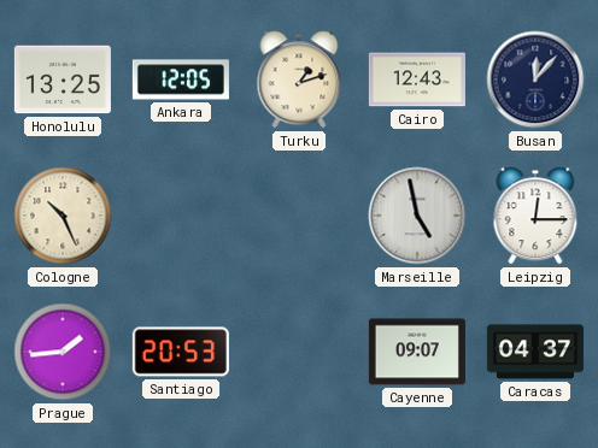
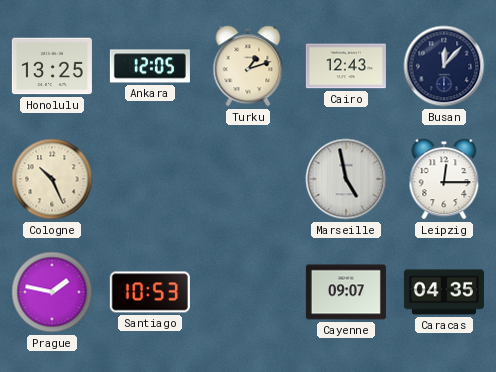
Prague: 1:44 -> 1:47 (52, 292)
Santiago: 20:53 -> 10:53 (150, 292)
Caracas: 04:37 -> 04:35 (444, 292)
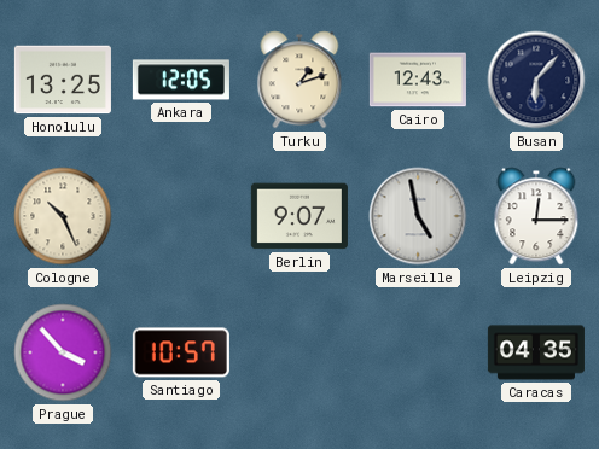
Busan: 12:07 -> 6:07 (536, 80)
Berlin: none -> 9:07 (299, 216)
Prague: 1:47 -> 3:53 (63, 352)
Santiago: 10:53 -> 10:57 (181, 352)
Cayenne: 09:07 -> none (346, 292)
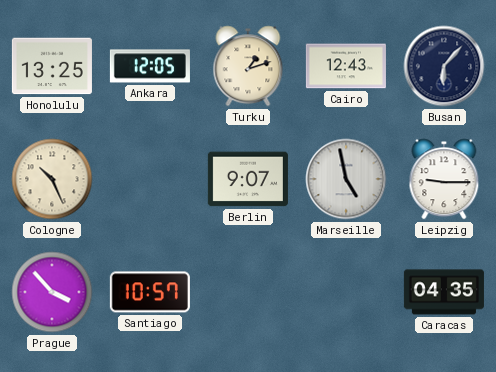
Leipzig: 12:15 -> 9:15 (444, 179)
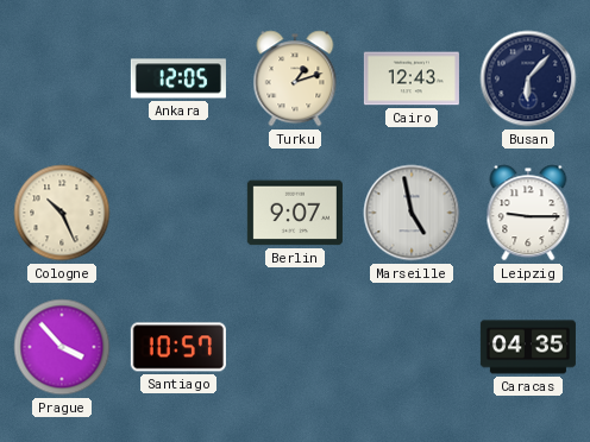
Honolulu: 13:25 -> none (52, 66)
